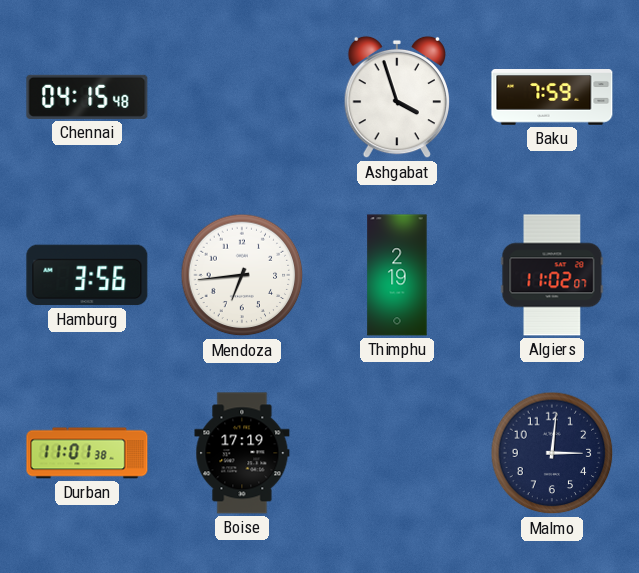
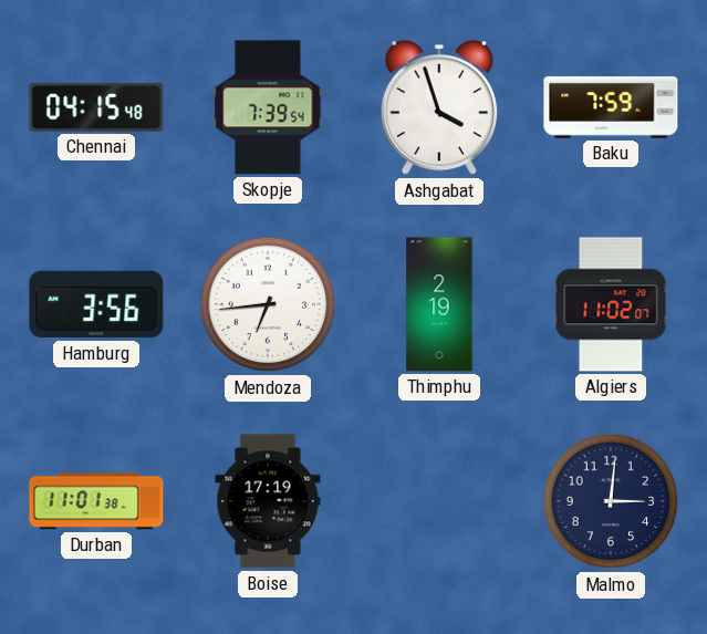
Skopje: none -> 7:39 (268, 107)
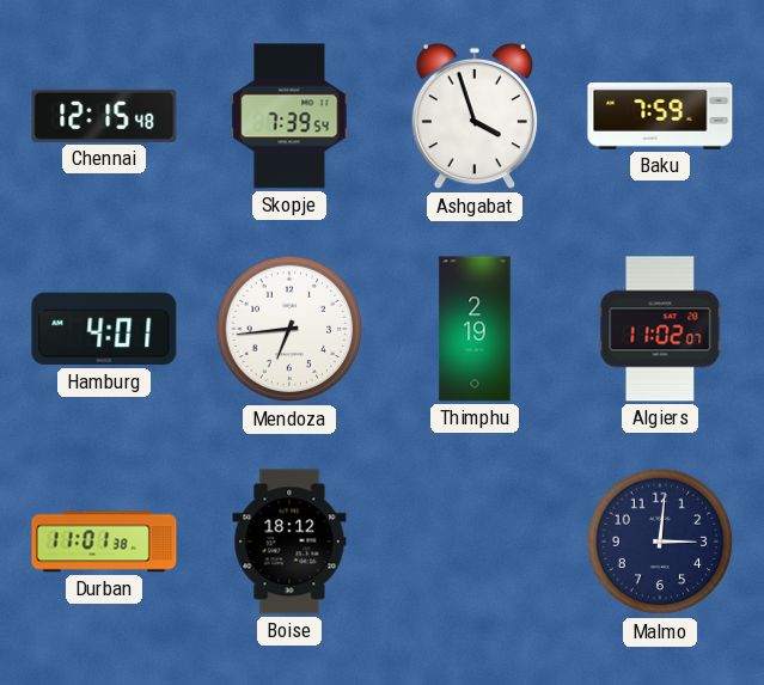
Chennai: 04:15 -> 12:15 (104, 116)
Hamburg: 3:56 -> 4:01 (104, 329)
Boise: 17:19 -> 18:12 (289, 542)
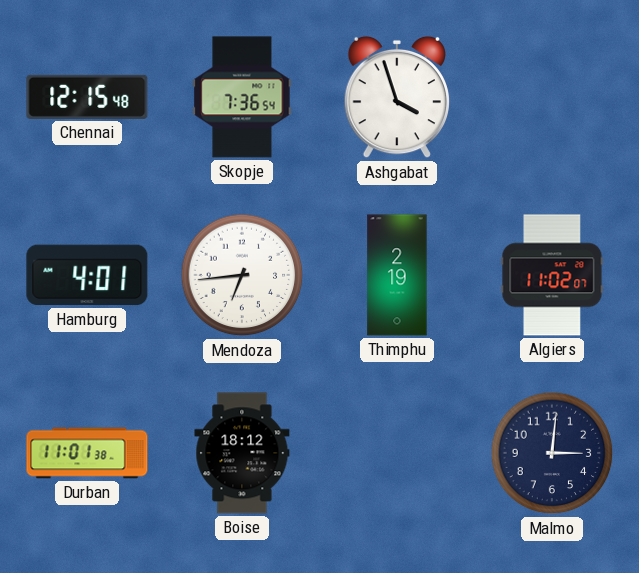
Skopje: 7:39 -> 7:36 (242, 97)
Baku: 7:59 -> none (660, 116)
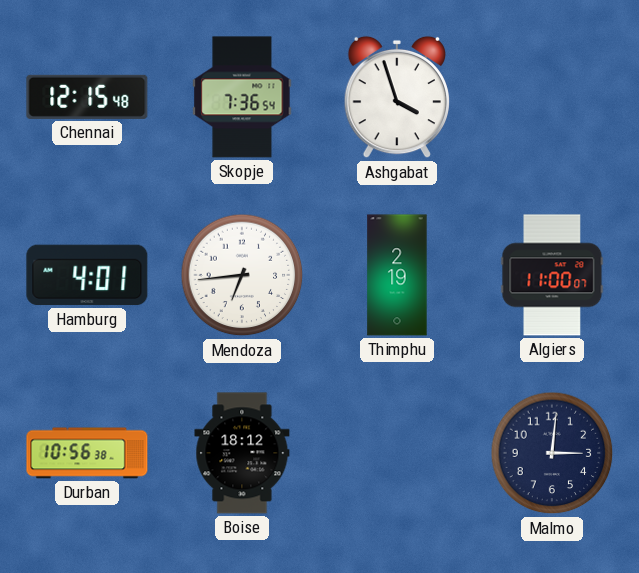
Algiers: 11:02 -> 11:00 (552, 275)
Durban: 11:01 -> 10:56 (87, 453)
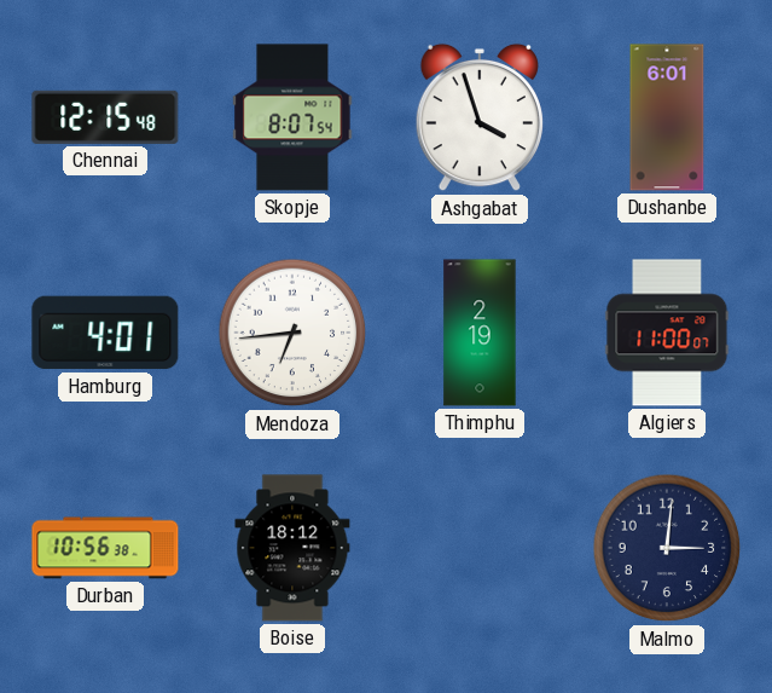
Skopje: 7:36 -> 8:07 (292, 117)
Dushanbe: none -> 6:01 (667, 117)
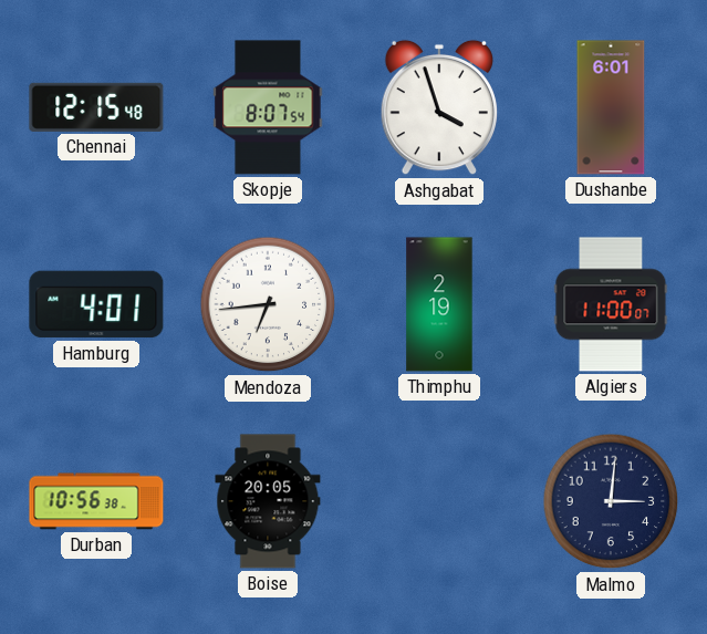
Boise: 18:12 -> 20:05 (268, 501)
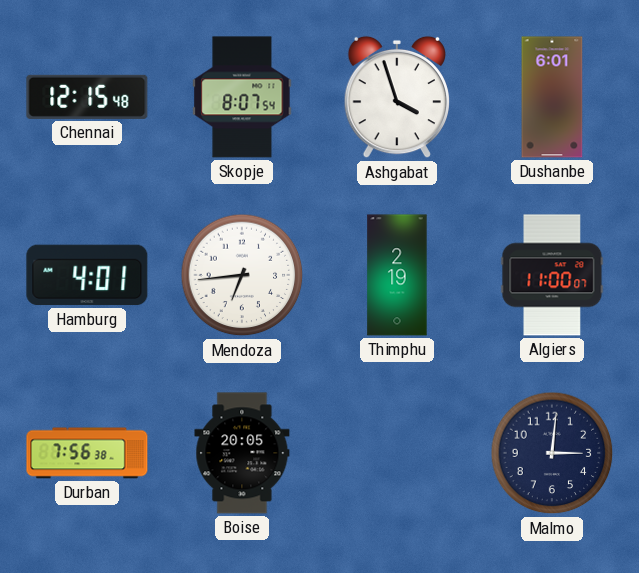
Durban: 10:56 -> 7:56 (87, 453)
